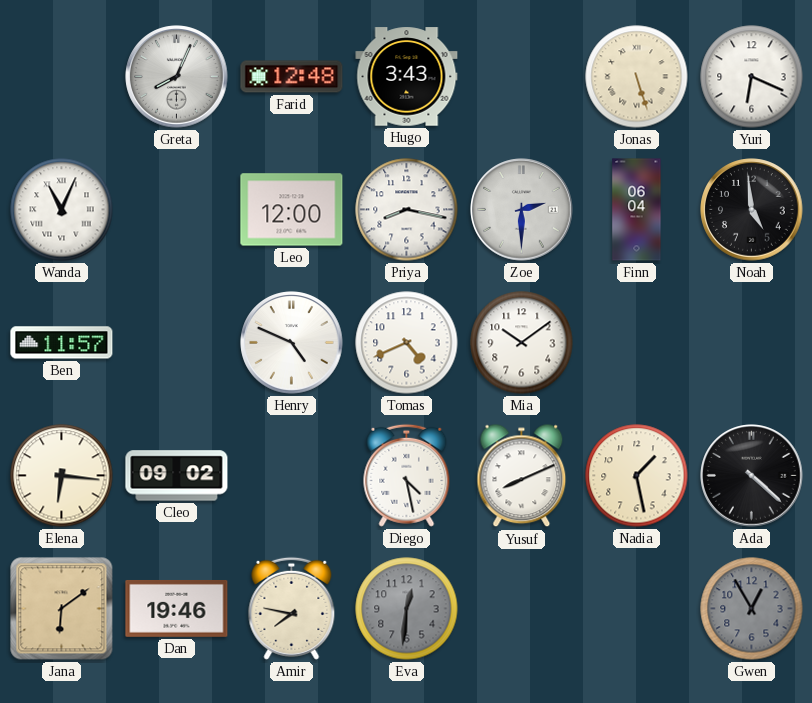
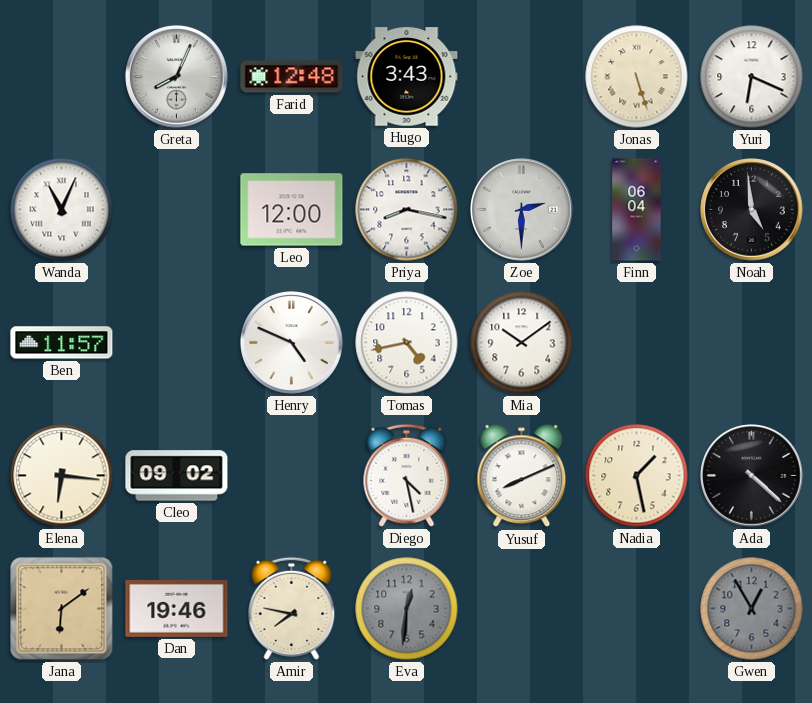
Tomas: 4:41 -> 4:43 (407, 343)
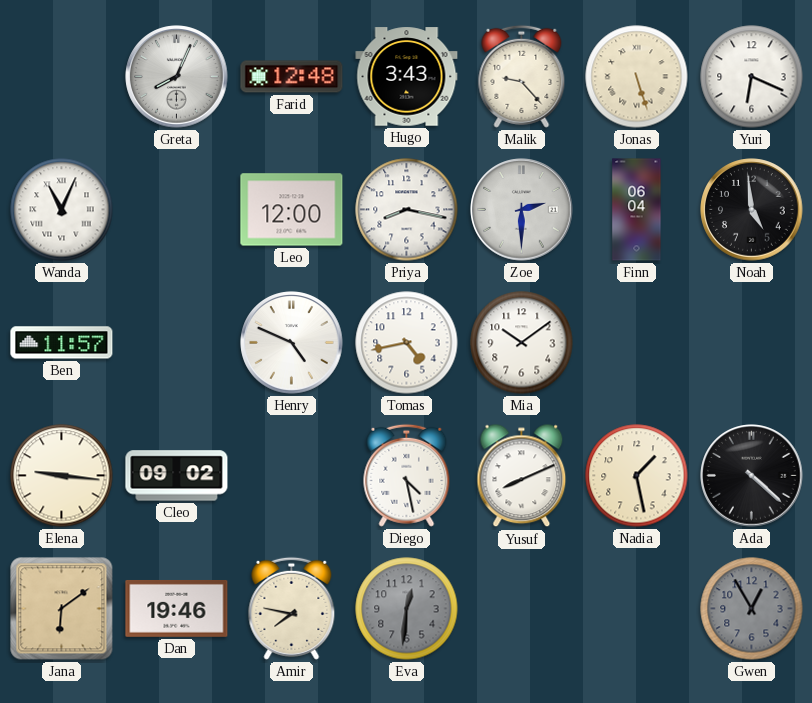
Malik: none -> 9:23 (522, 76)
Elena: 6:16 -> 9:16 (62, 476)
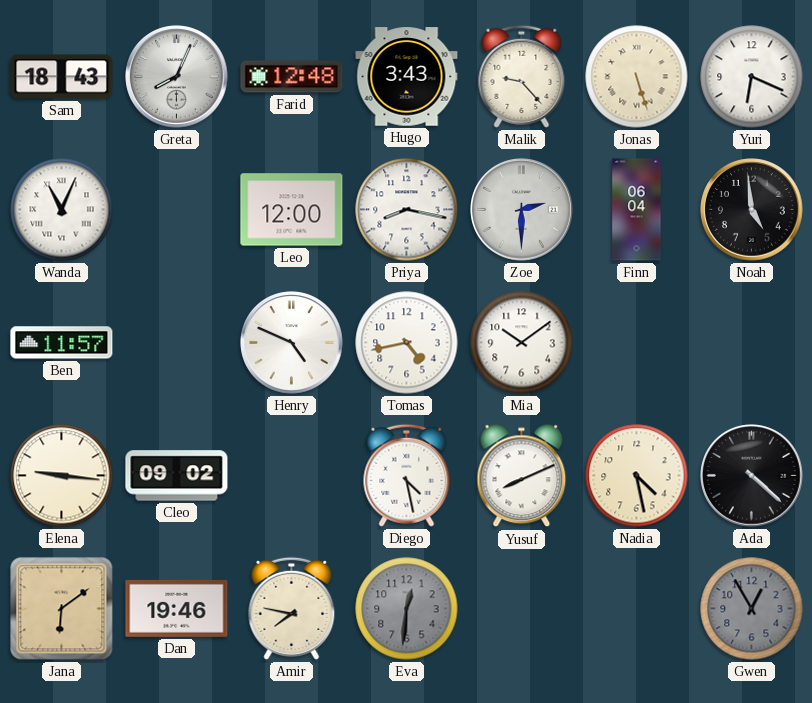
Sam: none -> 18:43 (62, 77)
Nadia: 1:28 -> 4:28 (637, 476)
